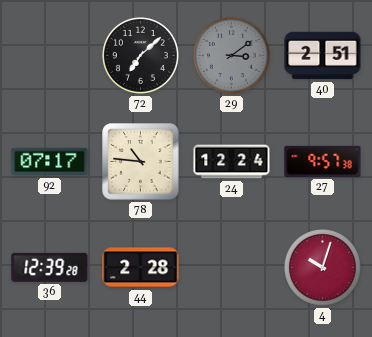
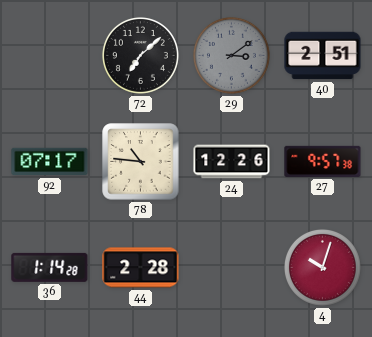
24: 12:24 -> 12:26 (232, 162)
36: 12:39 -> 1:14 (50, 267)
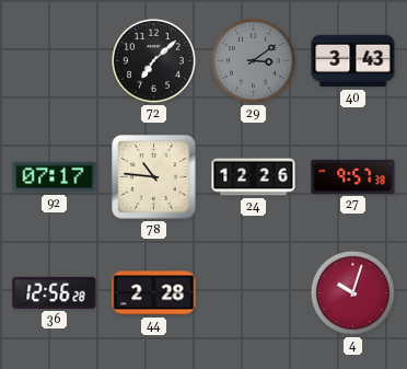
40: 2:51 -> 3:43 (353, 61)
36: 1:14 -> 12:56 (55, 292)
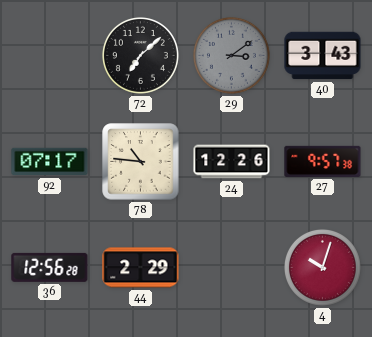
44: 2:28 -> 2:29 (141, 268)
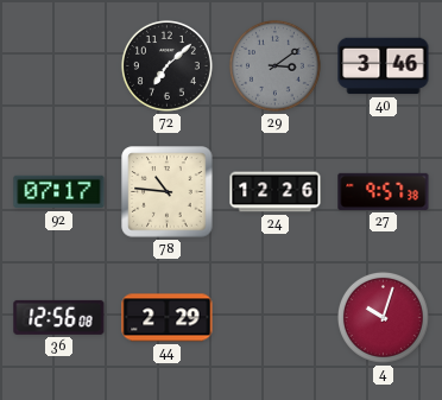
40: 3:43 -> 3:46 (384, 66)
36: 12:56:28 -> 12:56:08 (59, 317)
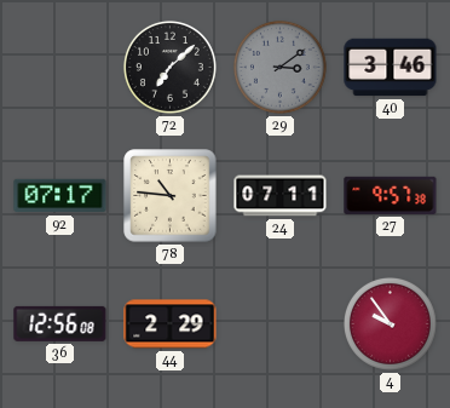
24: 12:26 -> 07:11 (281, 196)
4: 10:03 -> 9:54 (390, 323)
